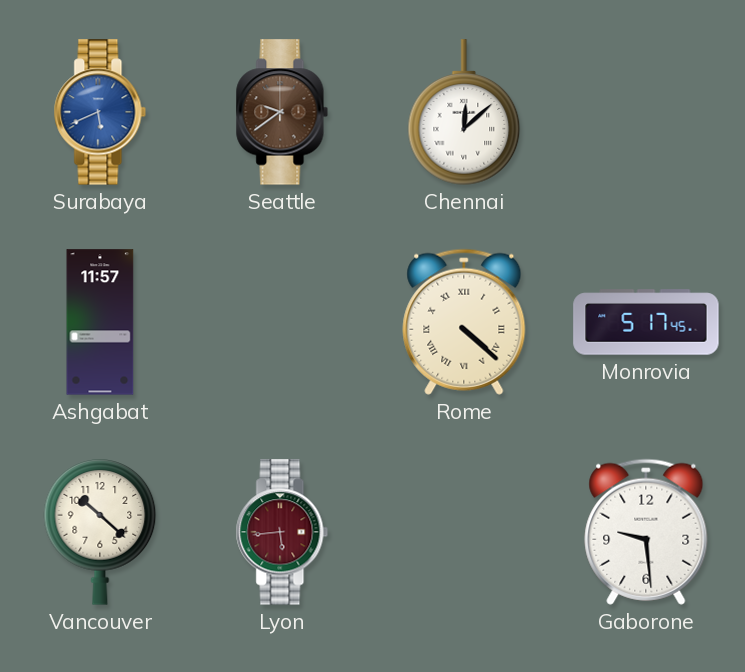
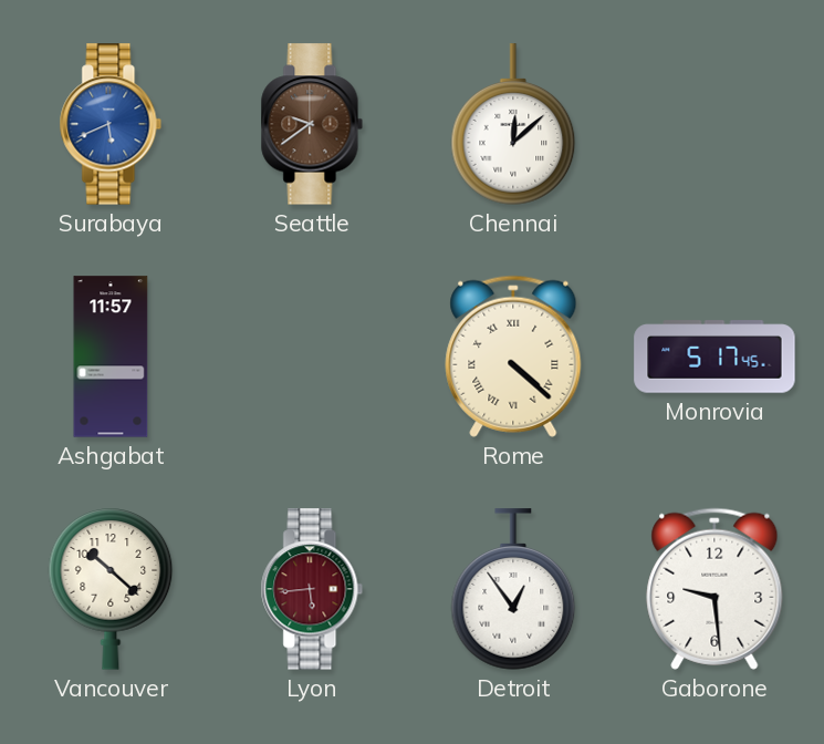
Detroit: none -> 12:54 (513, 589)
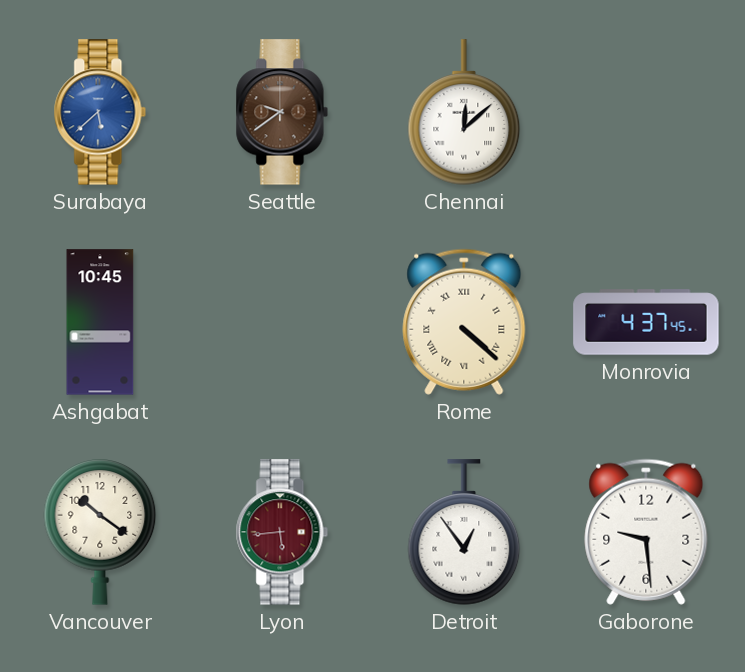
Surabaya: 5:41 -> 5:38 (100, 112)
Ashgabat: 11:57 -> 10:45 (100, 322)
Monrovia: 5:17 -> 4:37 (646, 322)
Vancouver: 10:22 -> 10:21 (100, 532)
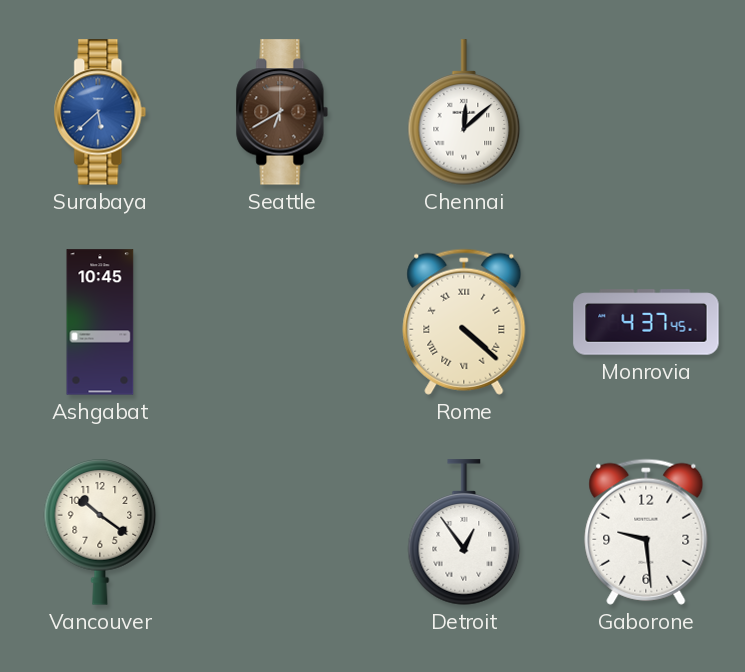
Seattle: 9:39 -> 6:40 (282, 112)
Lyon: 5:44 -> none (282, 532)
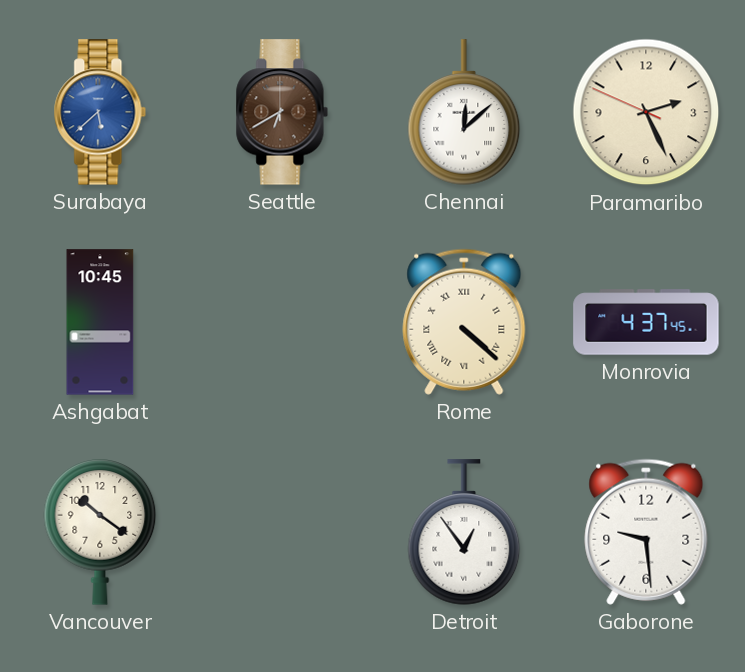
Paramaribo: none -> 2:25 (646, 112)
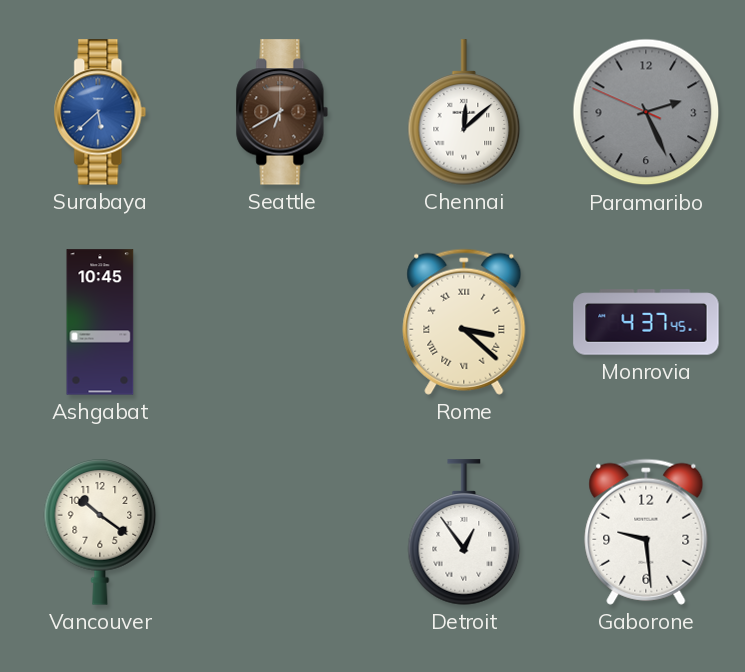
Paramaribo dial: cream -> grey (646, 112)
Rome: 4:22 -> 3:22 (464, 322)
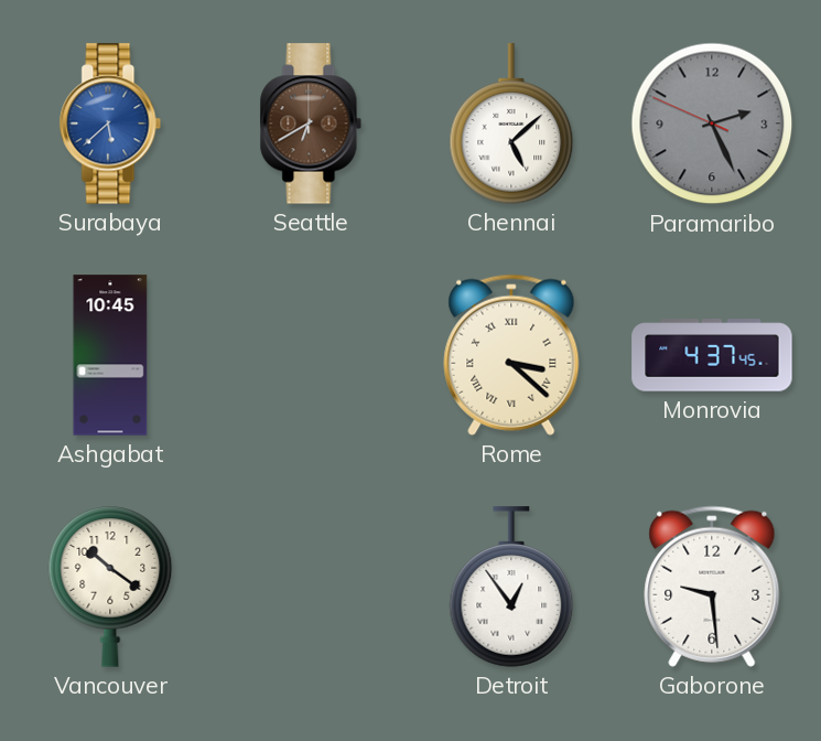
Chennai: 12:08 -> 5:08 (511, 123)
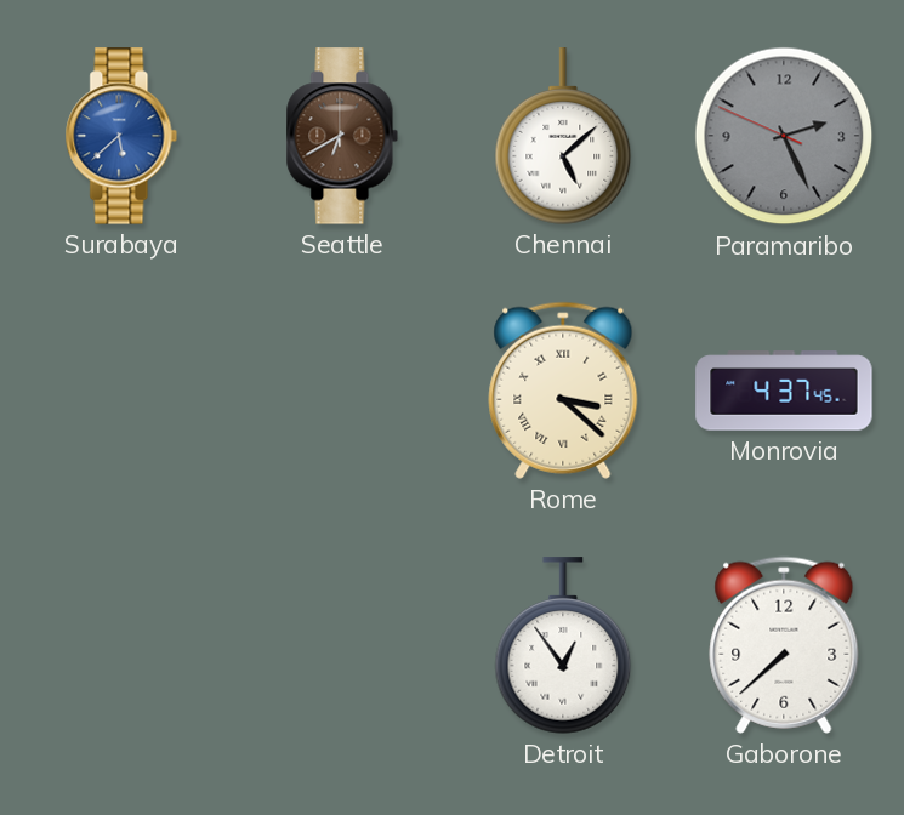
Ashgabat: 10:45 -> none (110, 355)
Vancouver: 10:21 -> none (110, 587)
Gaborone: 9:29 -> 7:38 (784, 645)
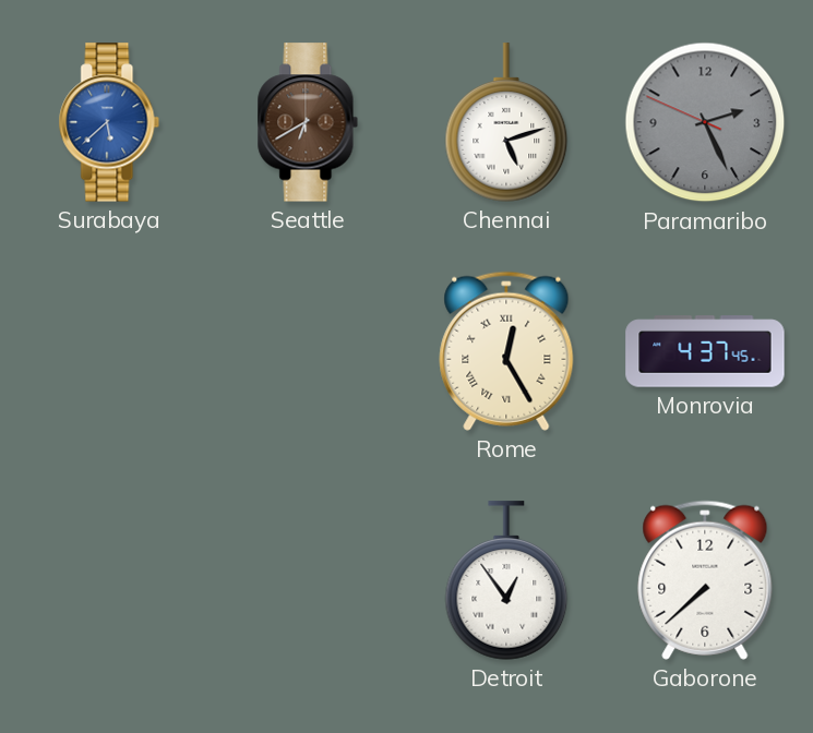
Chennai: 5:08 -> 5:12 (506, 122)
Rome: 3:22 -> 12:25 (506, 351)
